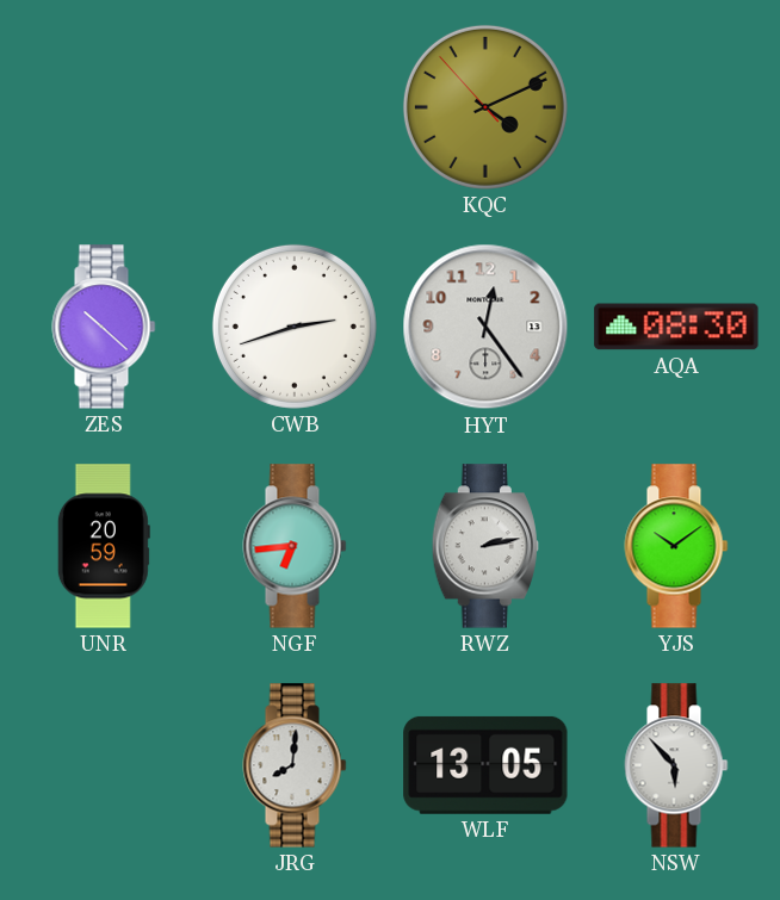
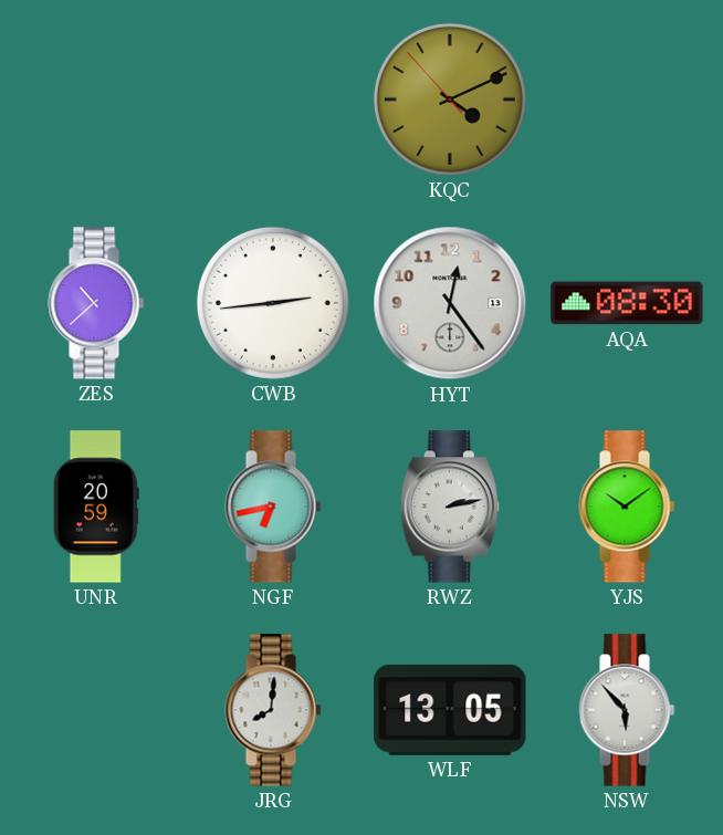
ZES: 10:22 -> 10:38 (96, 303)
CWB: 2:42 -> 2:44 (273, 303)
NGF: 6:44 -> 6:43 (273, 507)
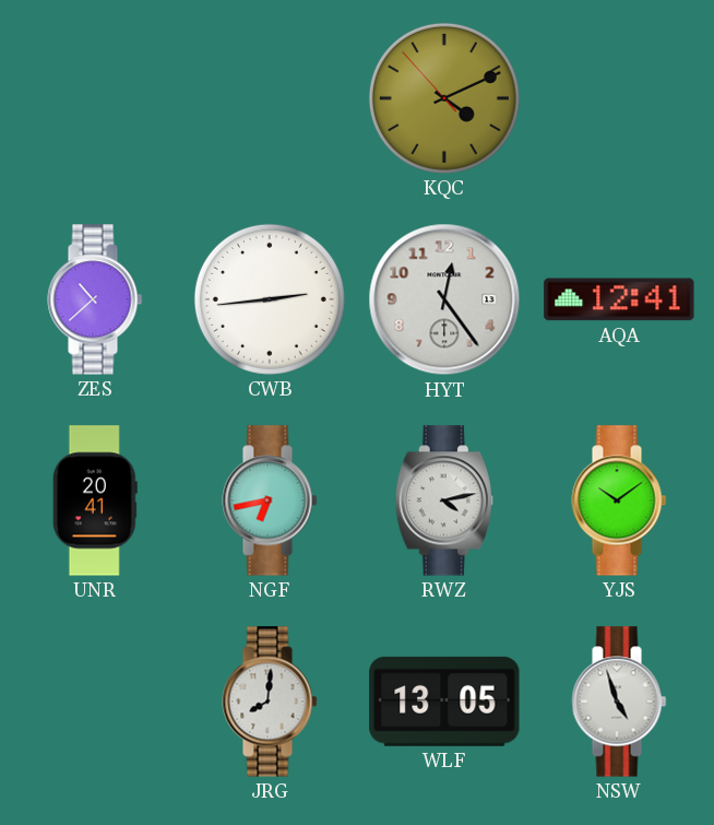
AQA: 08:30 -> 12:41 (619, 299)
UNR: 20:59 -> 20:41 (95, 500)
RWZ: 2:13 -> 4:13 (444, 500)
NSW: 5:53 -> 4:57 (619, 702)
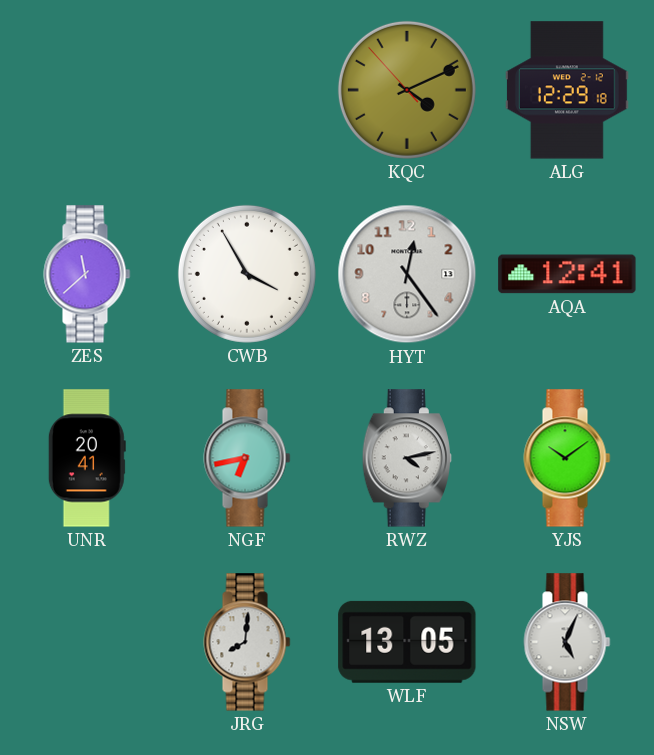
ALG: none -> 12:29 (568, 90)
ZES: 10:38 -> 11:38 (87, 274)
CWB: 2:44 -> 3:55 (247, 274)
NSW: 4:57 -> 5:04 (567, 642)
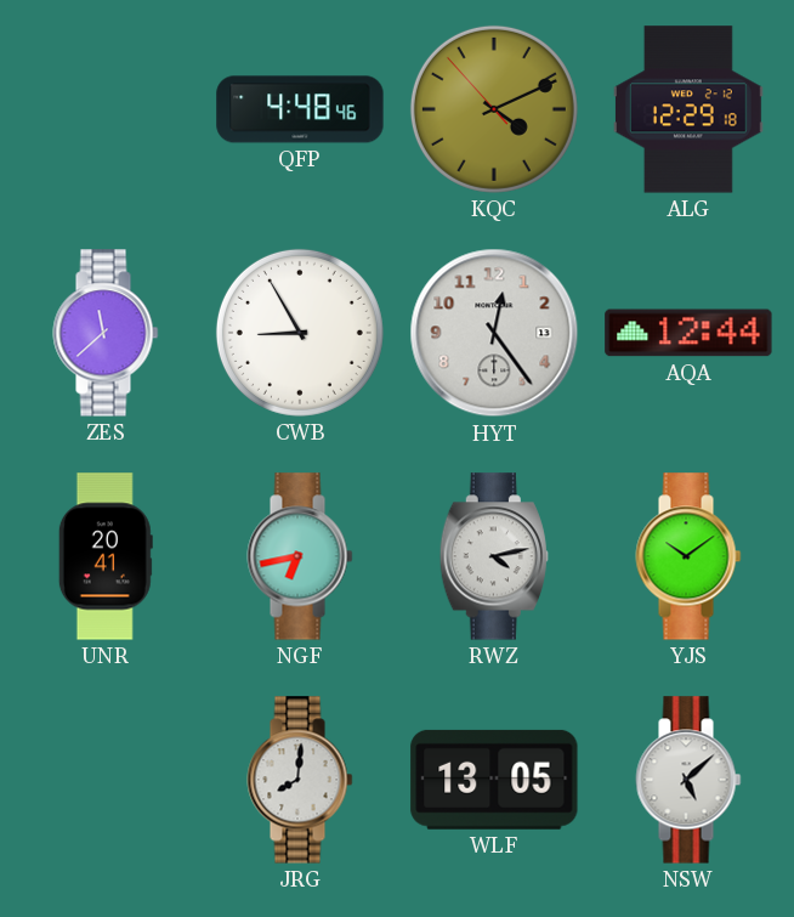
QFP: none -> 4:48 (300, 109)
CWB: 3:55 -> 8:55 (300, 333)
AQA: 12:41 -> 12:44 (688, 333)
NSW: 5:04 -> 5:08 (688, 780)
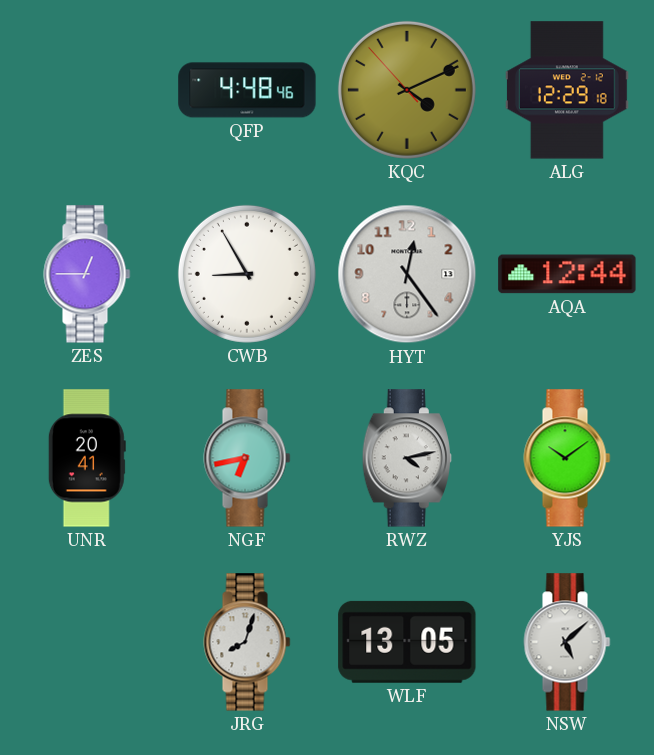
ZES: 11:38 -> 12:45 (87, 274)
JRG: 8:01 -> 8:03 (247, 642)
